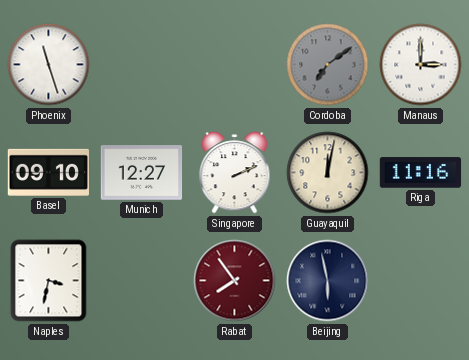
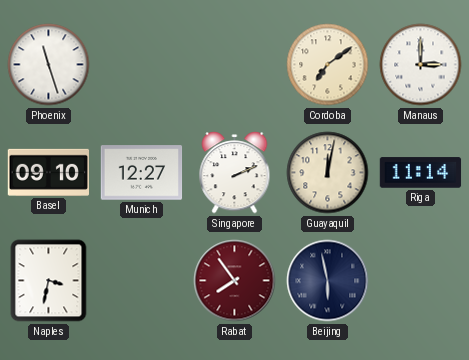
Cordoba dial: grey -> cream (328, 65)
Riga: 11:16 -> 11:14 (421, 173)
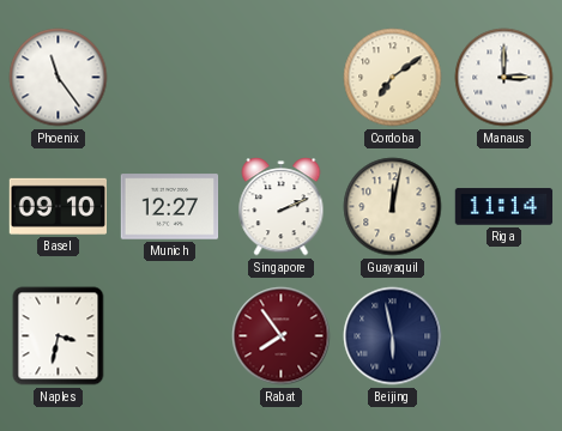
Phoenix: 11:27 -> 11:24 (59, 78)
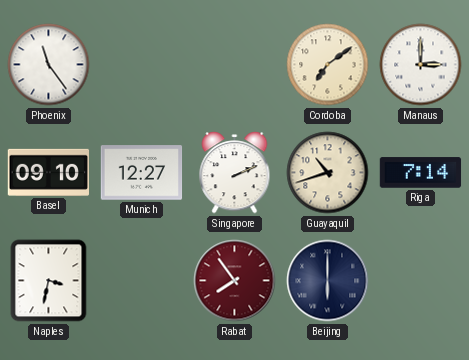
Guayaquil: 12:02 -> 10:42 (328, 173)
Riga: 11:14 -> 7:14 (421, 173)
Beijing: 5:58 -> 6:00 (328, 281)
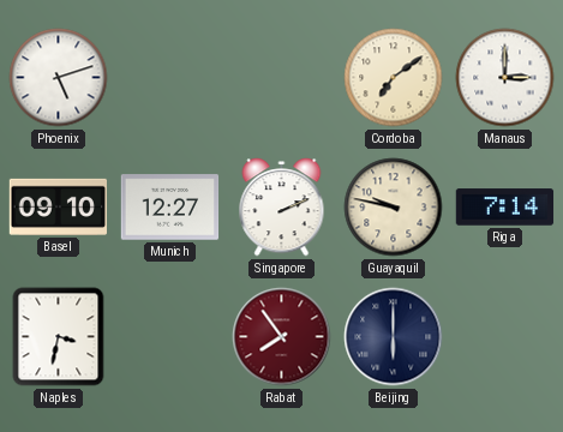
Phoenix: 11:24 -> 5:12 (59, 78)
Guayaquil: 10:42 -> 9:47 (394, 208)
